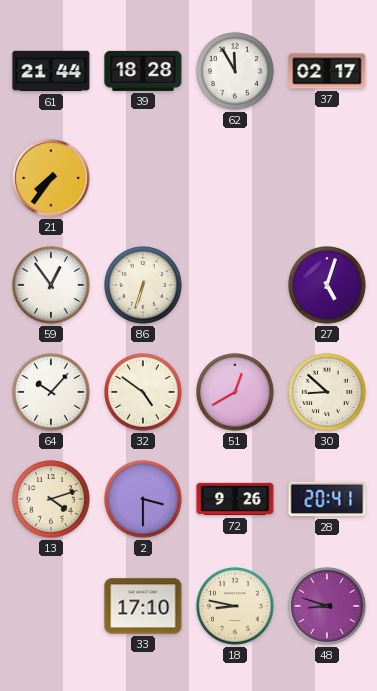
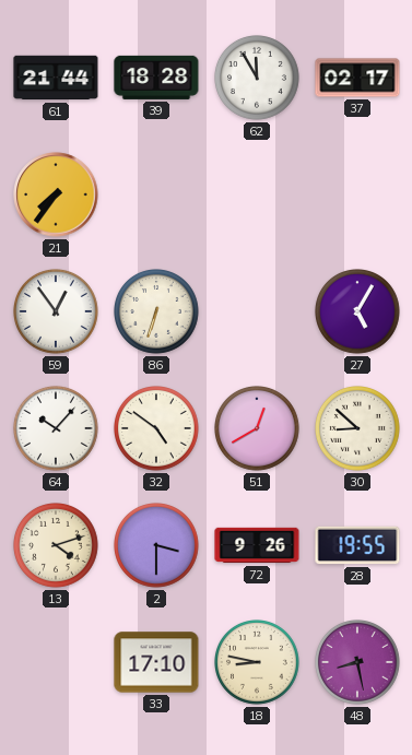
27: 5:03 -> 5:05 (358, 312)
28: 20:41 -> 19:55 (357, 545)
48: 8:48 -> 8:28 (358, 663)
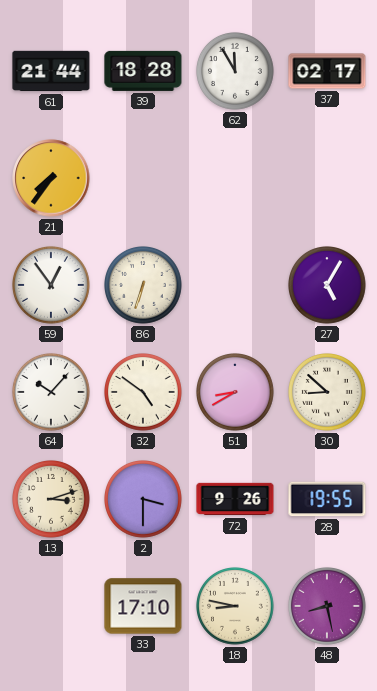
51: 12:40 -> 8:40 (236, 393)
13: 4:12 -> 3:12 (52, 500)
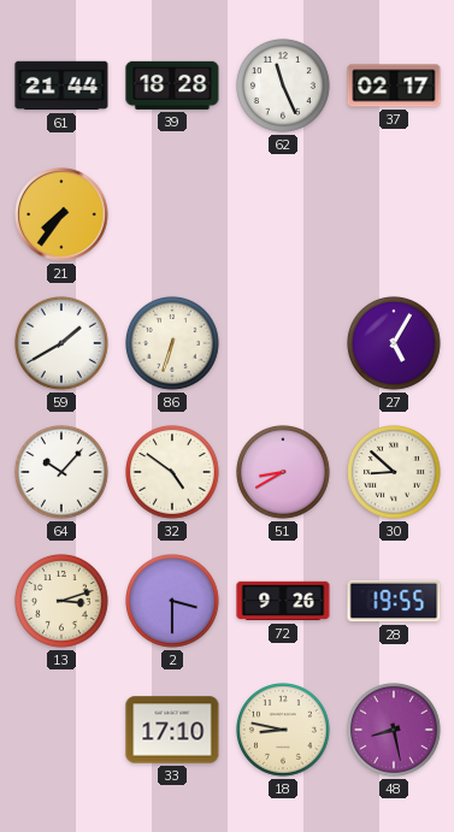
62: 11:55 -> 11:26 (284, 87)
59: 12:54 -> 1:40 (63, 344)
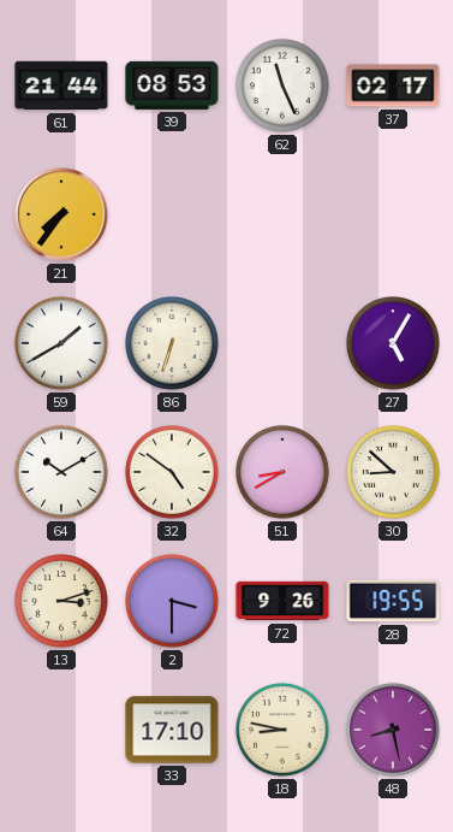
39: 18:28 -> 08:53 (172, 85)
64: 10:07 -> 10:10 (62, 473)
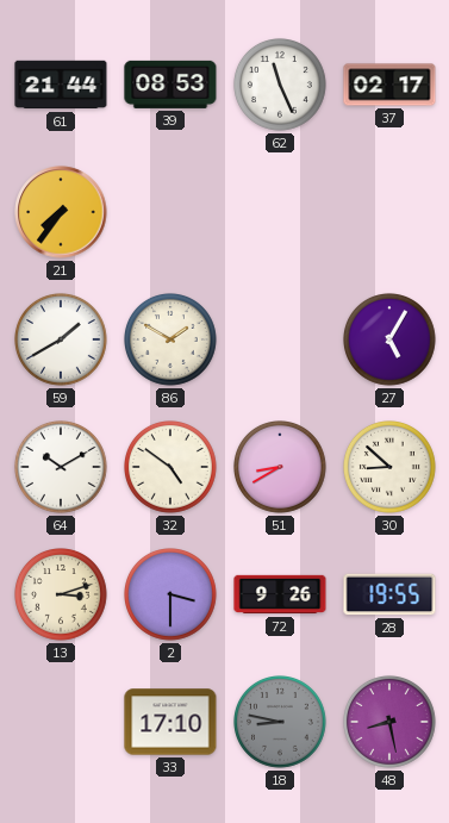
86: 6:33 -> 1:50 (172, 341)
18 dial: cream -> grey (281, 723)
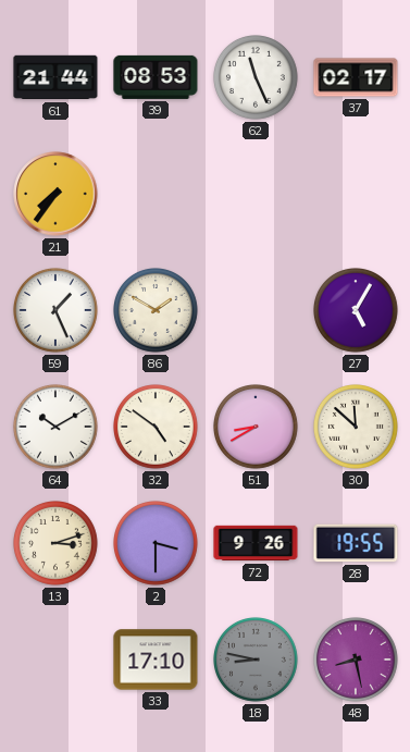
59: 1:40 -> 1:26 (57, 311)
30: 8:52 -> 11:52 (357, 428)
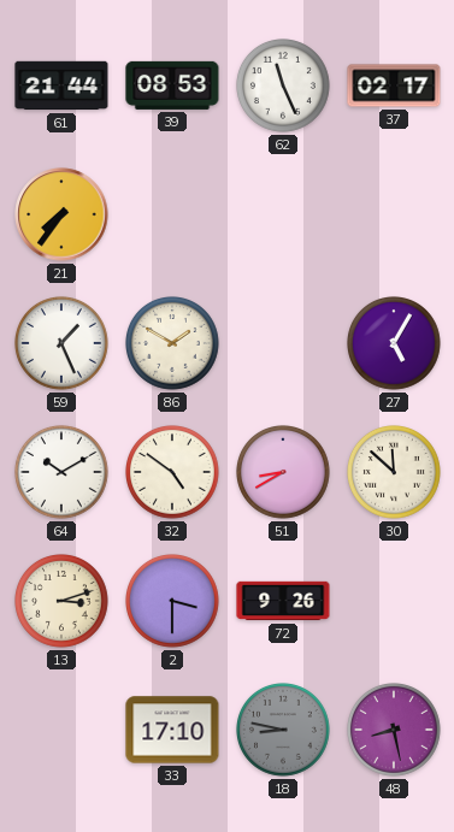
28: 19:55 -> none (356, 543)
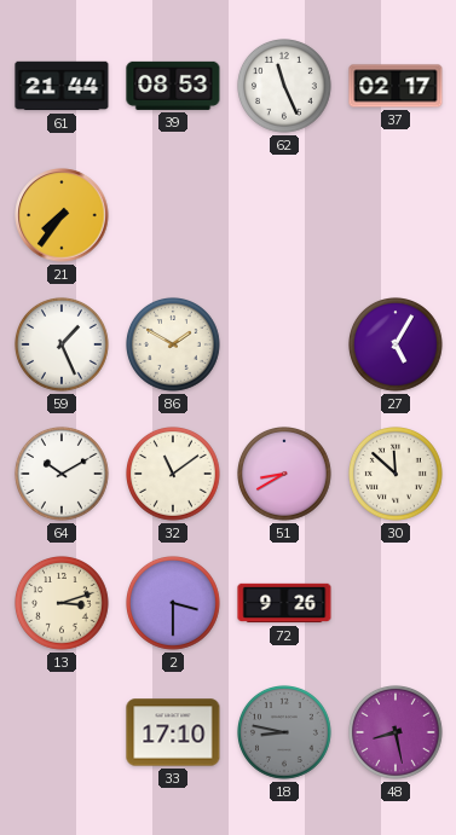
32: 4:51 -> 11:09 (174, 475)
